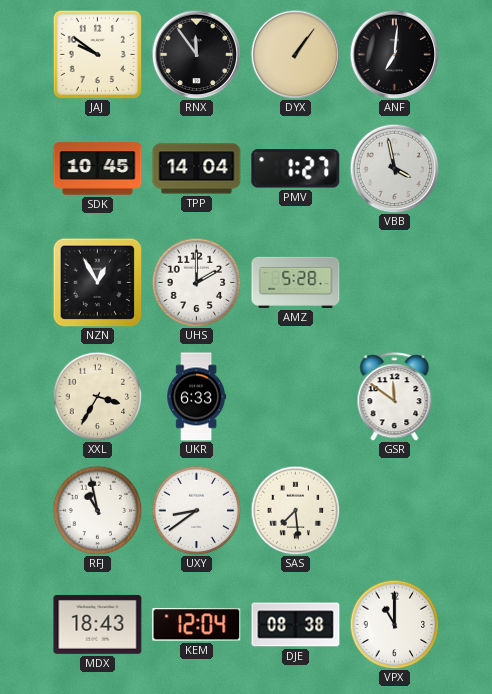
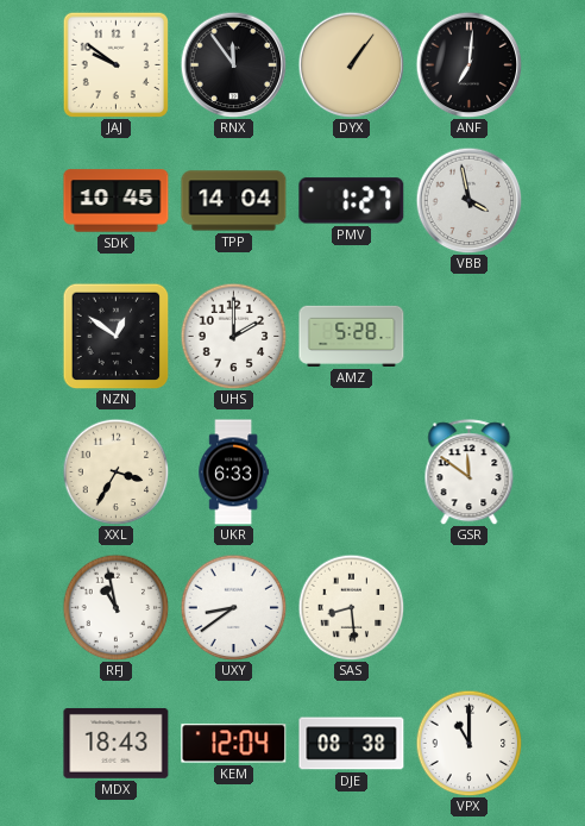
NZN: 12:55 -> 12:51 (115, 336)
SAS: 7:29 -> 8:29 (351, 607)
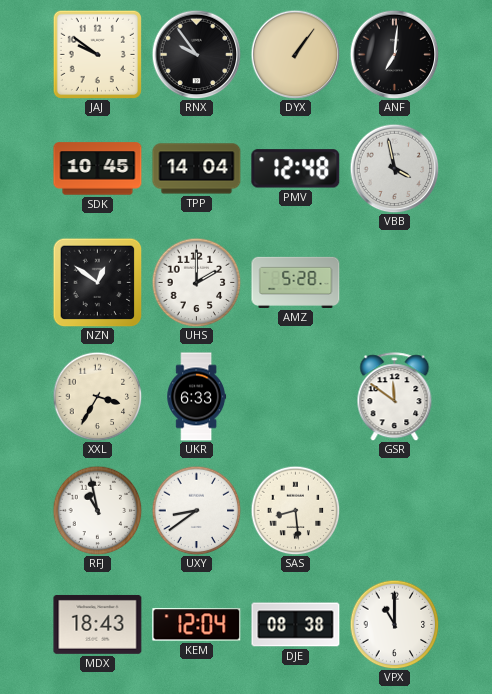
RNX: 11:54 -> 9:54 (196, 54)
PMV: 1:27 -> 12:48 (296, 169)
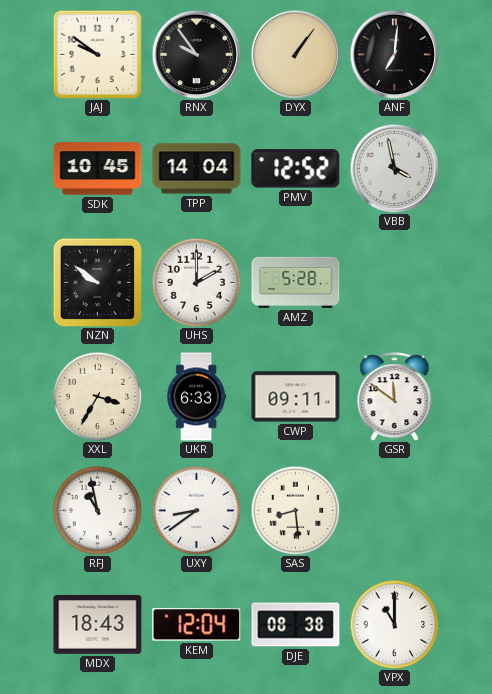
PMV: 12:48 -> 12:52 (296, 169)
NZN: 12:51 -> 9:51 (97, 282)
CWP: none -> 09:11 (296, 397)
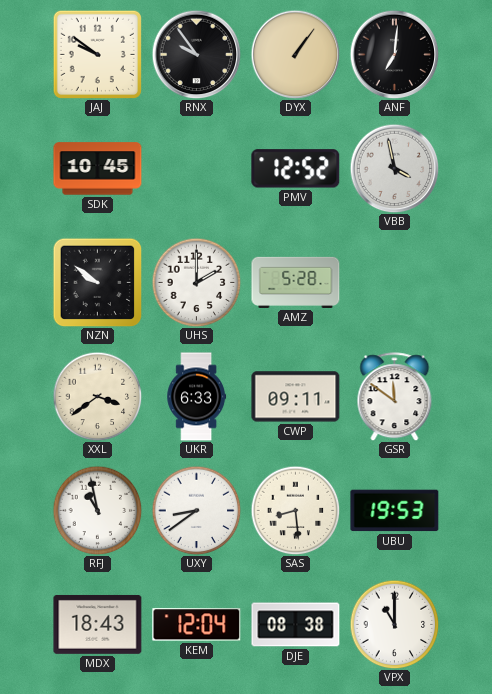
TPP: 14:04 -> none (197, 169)
XXL: 3:35 -> 3:39 (97, 396)
UBU: none -> 19:53 (395, 511)
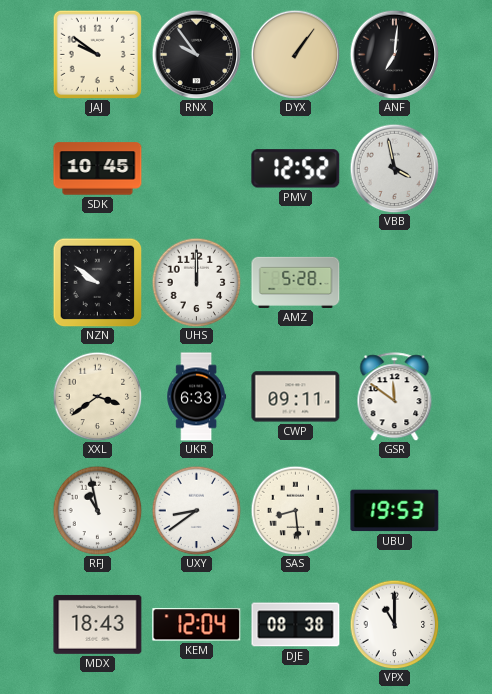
UHS: 2:00 -> 12:00 (196, 282)
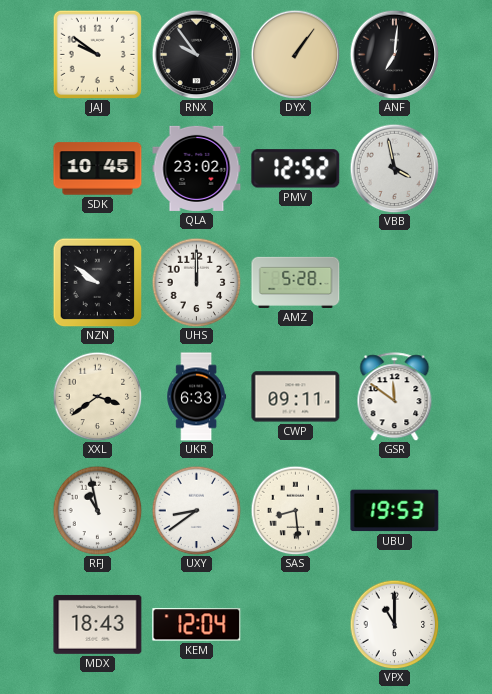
QLA: none -> 23:02 (197, 168)
DJE: 08:38 -> none (296, 625)
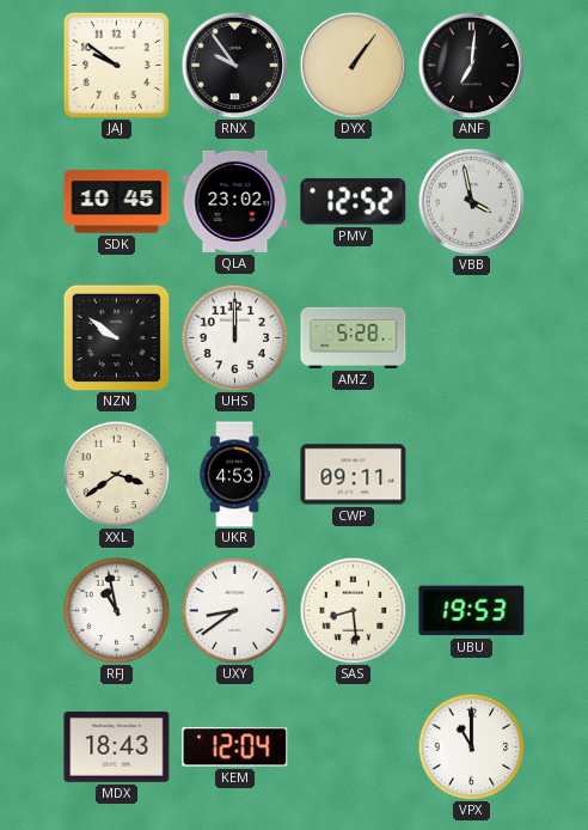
UKR: 6:33 -> 4:53 (235, 475)
GSR: 11:51 -> none (395, 397)
